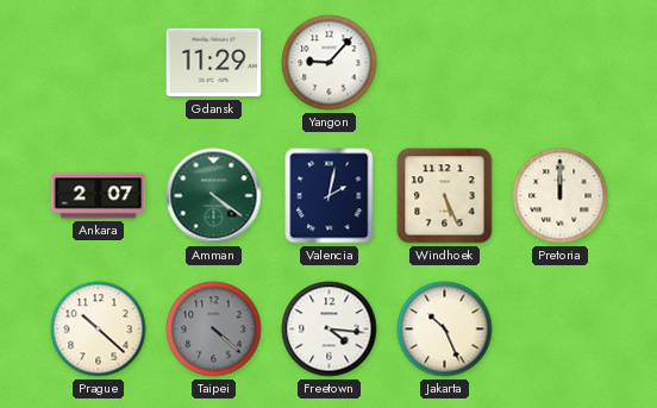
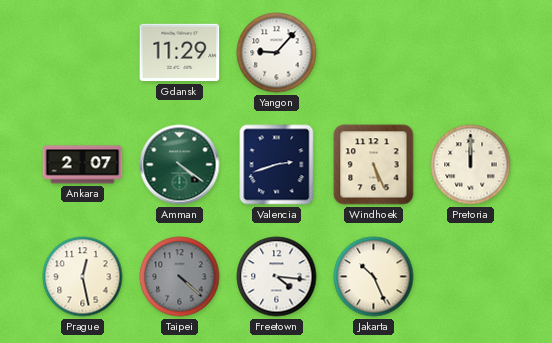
Valencia: 2:02 -> 2:42 (277, 165)
Prague: 10:22 -> 12:28 (83, 277)
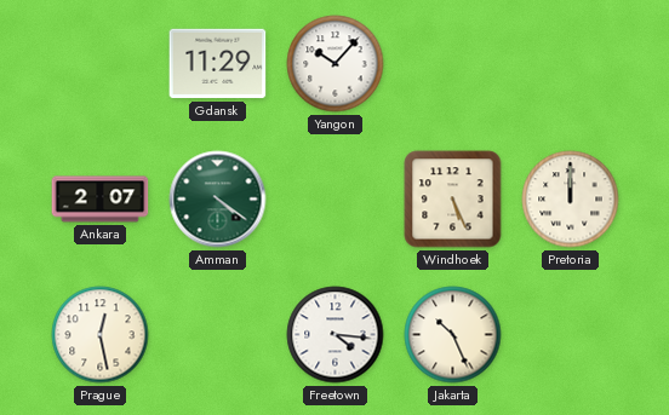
Yangon: 9:07 -> 10:07 (336, 64)
Valencia: 2:42 -> none (277, 165)
Taipei: 4:22 -> none (180, 277)
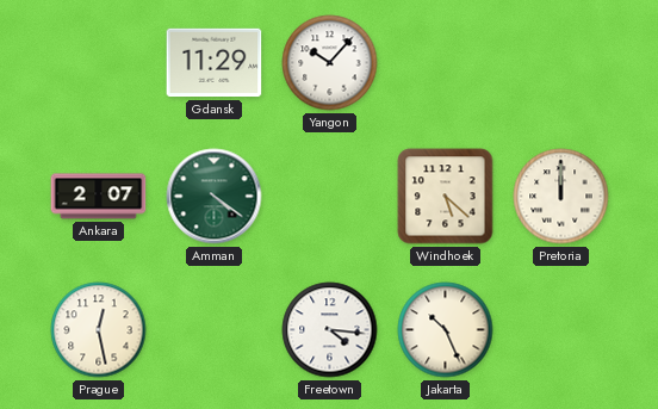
Windhoek: 5:26 -> 5:22 (446, 197)
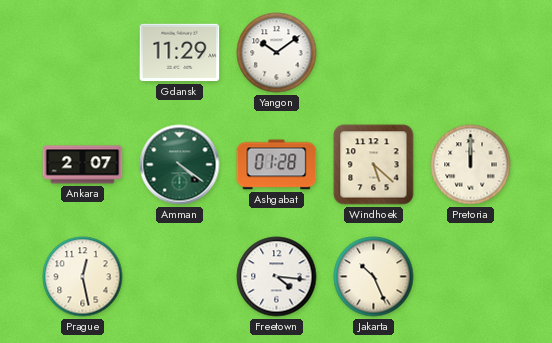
Yangon: 10:07 -> 10:09 (277, 53)
Ashgabat: none -> 01:28 (277, 165)
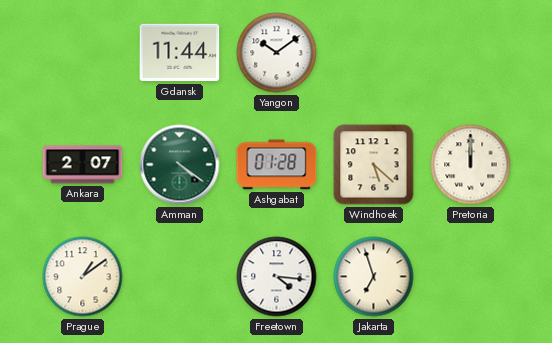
Gdansk: 11:29 -> 11:44 (180, 53)
Prague: 12:28 -> 1:09 (83, 277)
Jakarta: 10:26 -> 6:57 (374, 277)
